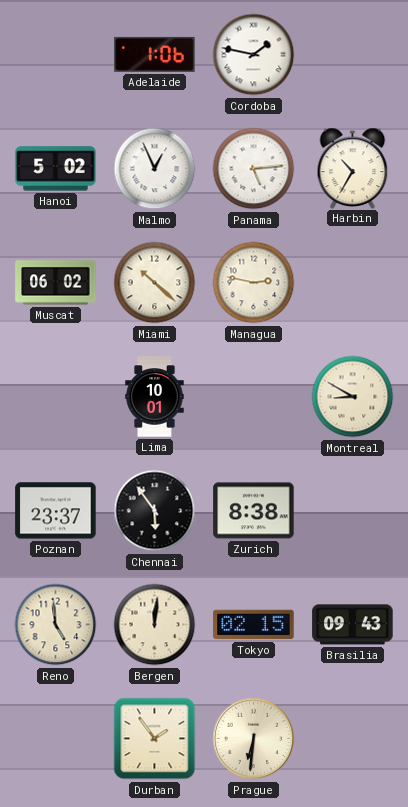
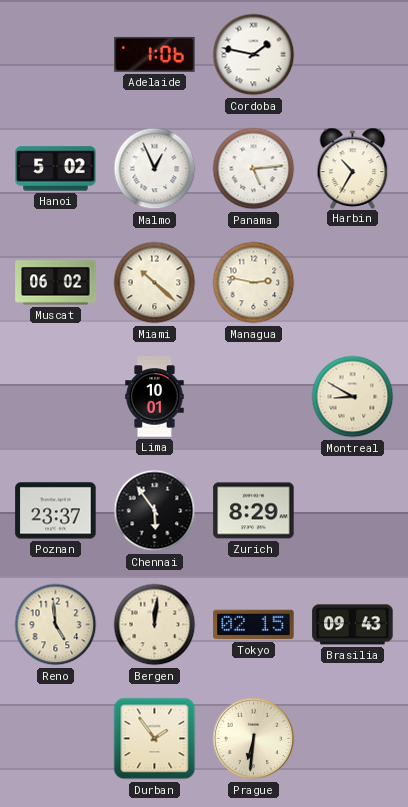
Zurich: 8:38 -> 8:29 (254, 511)
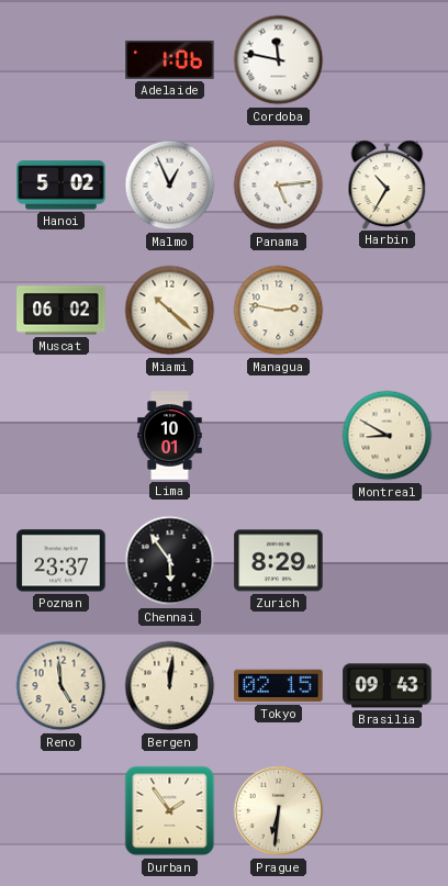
Cordoba: 1:47 -> 11:47 (279, 60)
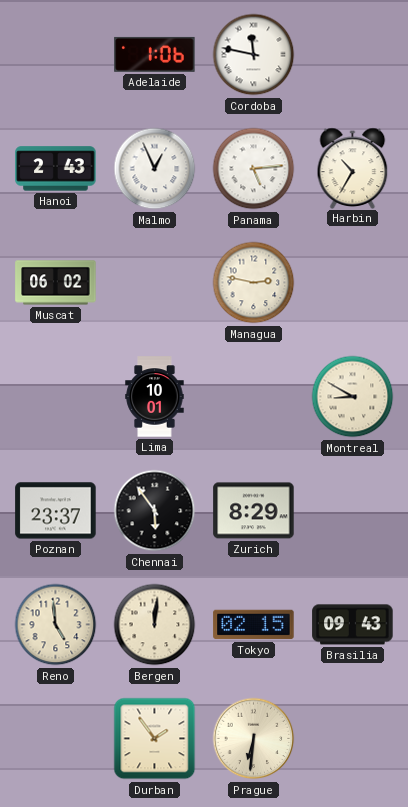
Hanoi: 5:02 -> 2:43 (56, 169)
Miami: 10:22 -> none (170, 311)
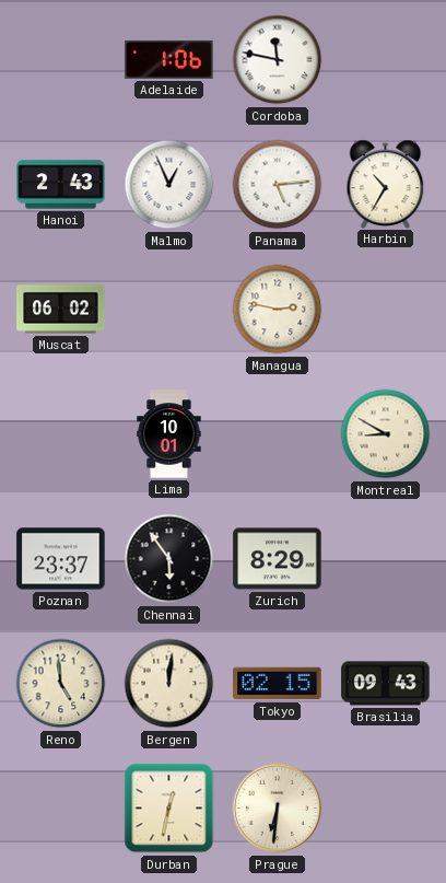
Durban: 1:54 -> 12:32 (169, 809)
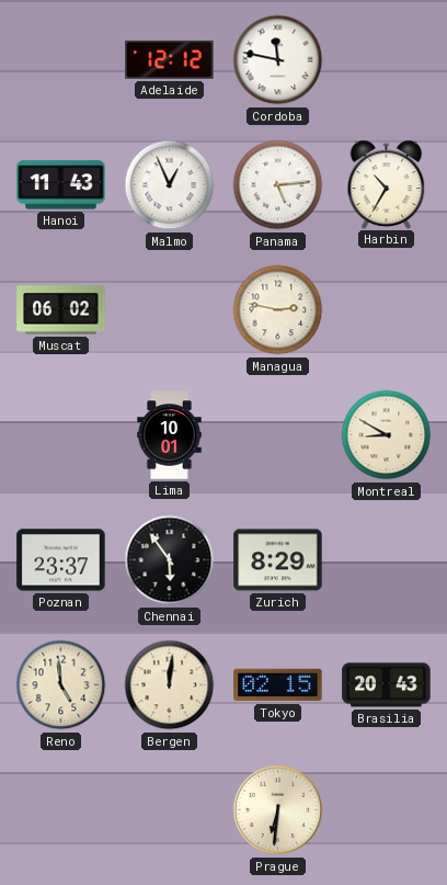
Adelaide: 1:06 -> 12:12 (170, 59)
Hanoi: 2:43 -> 11:43 (61, 185)
Brasilia: 09:43 -> 20:43 (387, 685)
Durban: 12:32 -> none (169, 809)
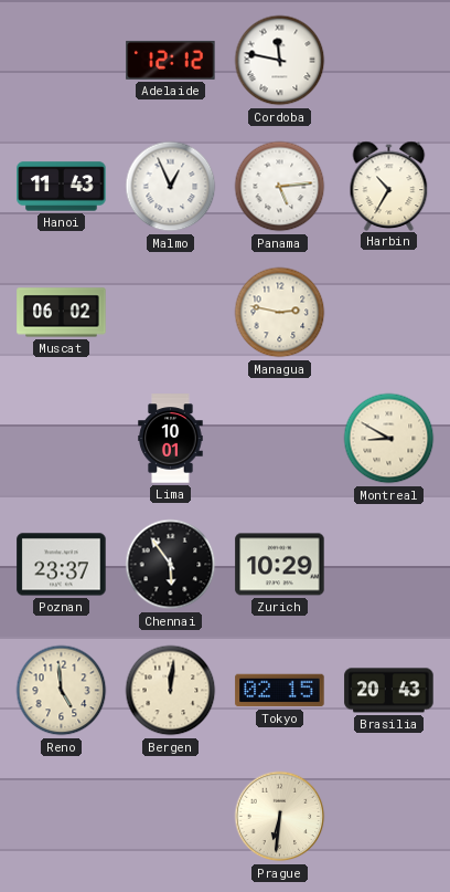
Zurich: 8:29 -> 10:29 (280, 565)
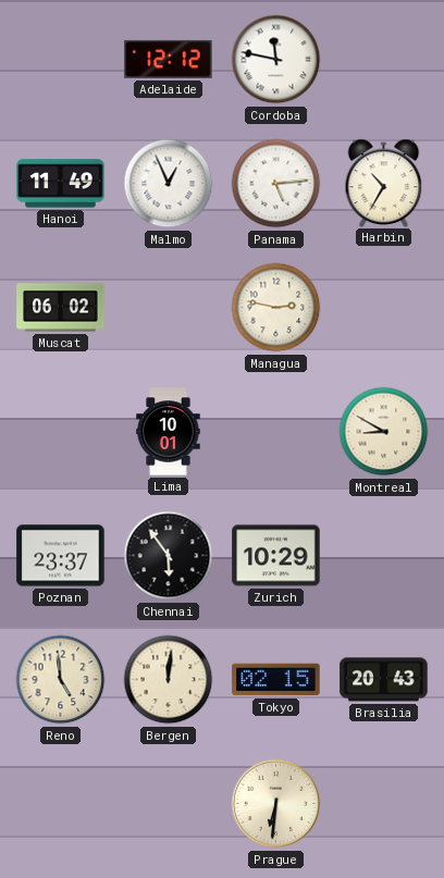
Hanoi: 11:43 -> 11:49 (61, 184)
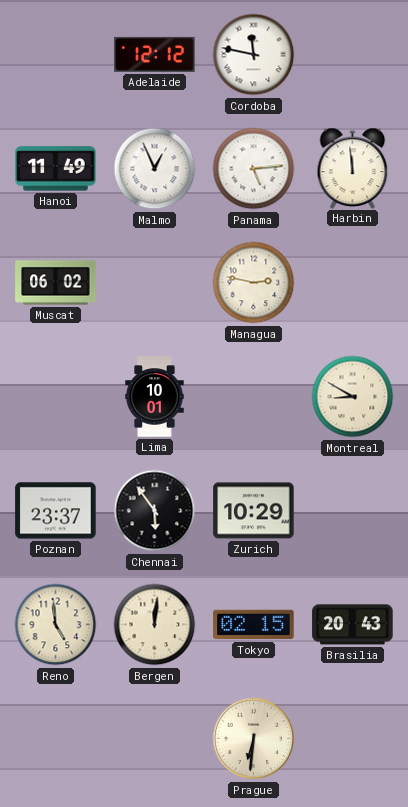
Harbin: 10:35 -> 11:59 (353, 168)
